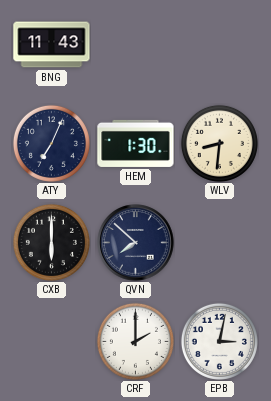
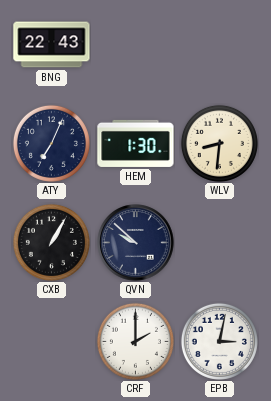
BNG: 11:43 -> 22:43 (52, 45)
CXB: 6:00 -> 1:05 (51, 242)
QVN: 7:52 -> 9:52 (136, 243)
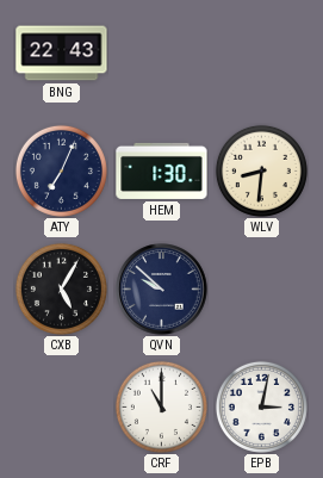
CXB: 1:05 -> 5:05 (61, 288)
CRF: 2:00 -> 11:00 (161, 406)
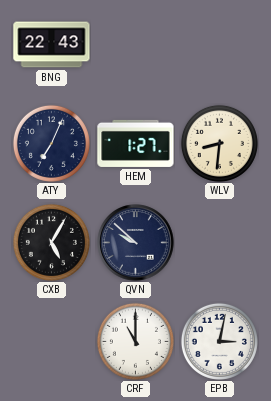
HEM: 1:30 -> 1:27 (136, 143)
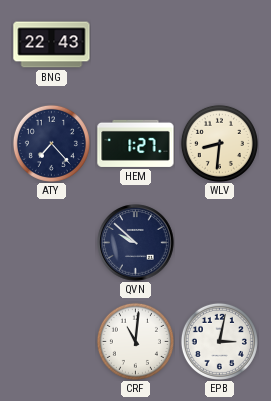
ATY: 7:04 -> 7:23 (51, 143)
CXB: 5:05 -> none (51, 242)
CRF: 11:00 -> 11:01 (135, 341)
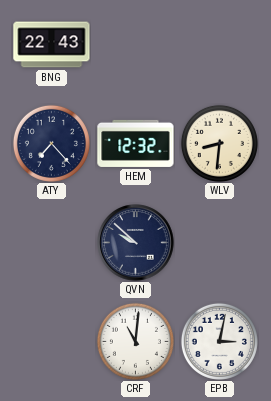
HEM: 1:27 -> 12:32 (136, 143)
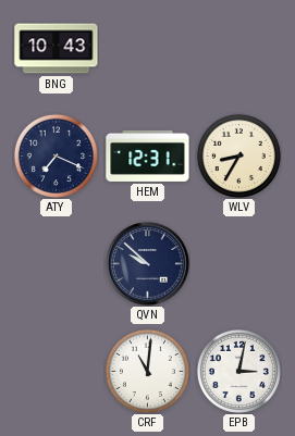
BNG: 22:43 -> 10:43 (57, 49)
ATY: 7:23 -> 7:19 (56, 155)
HEM: 12:32 -> 12:31 (148, 155)
WLV: 8:31 -> 8:35 (238, 155)
